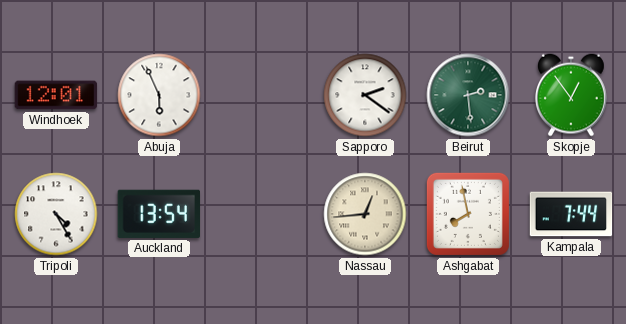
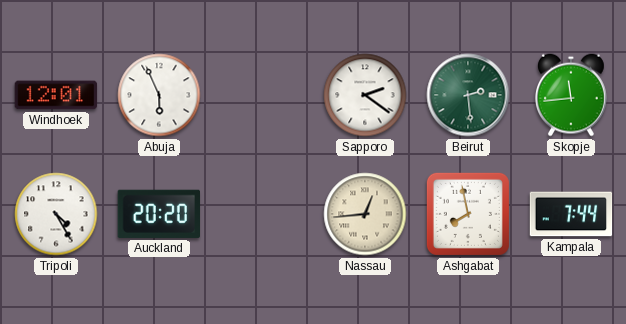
Skopje: 12:54 -> 11:44 (571, 95)
Auckland: 13:54 -> 20:20 (158, 214)
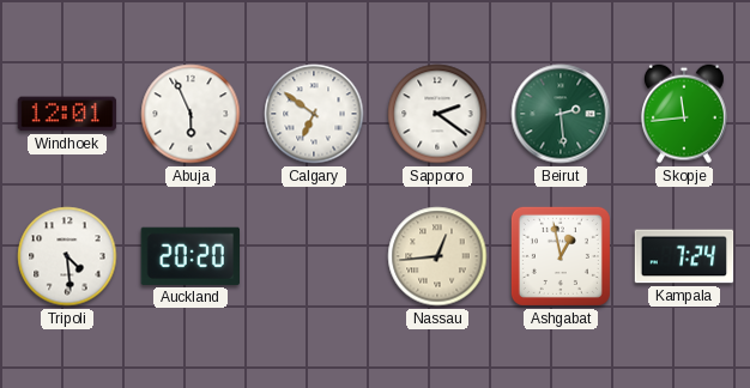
Calgary: none -> 6:51 (314, 114)
Tripoli: 4:25 -> 4:29 (67, 256)
Ashgabat: 7:58 -> 12:58 (561, 256)
Kampala: 7:44 -> 7:24 (684, 256)
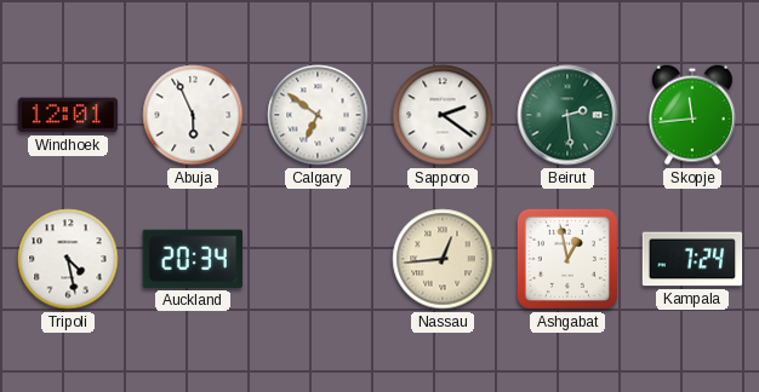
Tripoli: 4:29 -> 4:28 (68, 259)
Auckland: 20:20 -> 20:34 (192, 259)
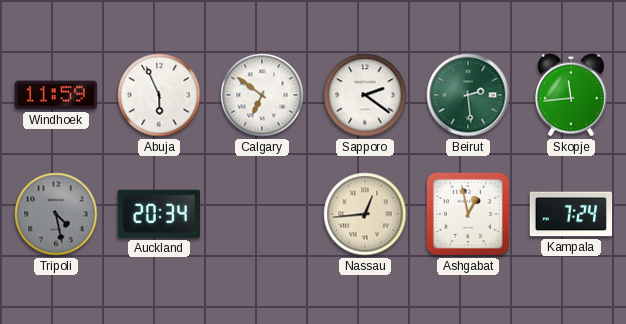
Windhoek: 12:01 -> 11:59 (56, 95)
Tripoli dial: white -> grey (56, 214)
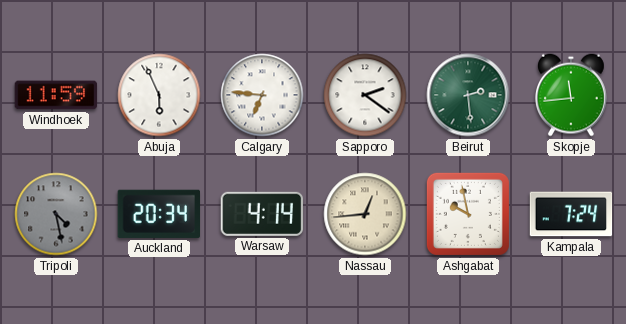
Calgary: 6:51 -> 6:46 (262, 95)
Warsaw: none -> 4:14 (261, 214)
Ashgabat: 12:58 -> 9:58 (468, 214)
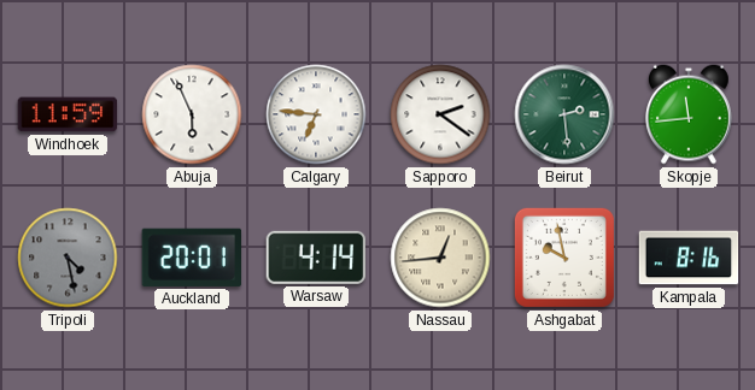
Auckland: 20:34 -> 20:01 (191, 258)
Kampala: 7:24 -> 8:16 (689, 258)
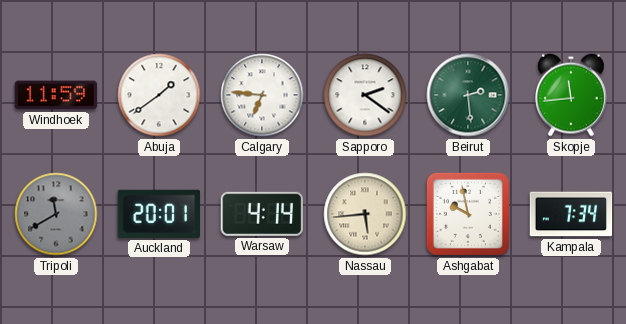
Abuja: 5:56 -> 1:39 (159, 95)
Tripoli: 4:28 -> 11:40 (56, 214)
Nassau: 12:44 -> 5:44 (365, 214)
Kampala: 8:16 -> 7:34 (571, 214)
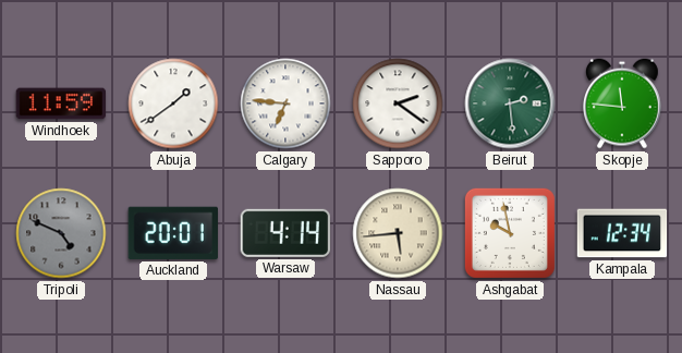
Skopje: 11:44 -> 11:46 (622, 104)
Tripoli: 11:40 -> 4:49 (61, 233)
Kampala: 7:34 -> 12:34 (622, 233)
